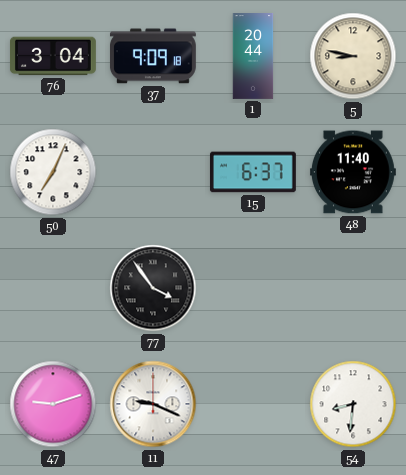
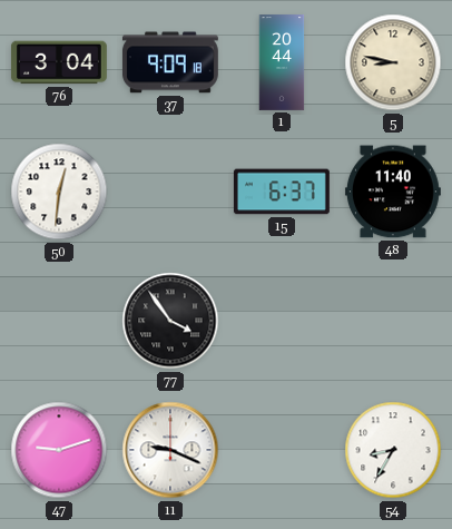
50: 7:04 -> 12:31 (59, 192)
54: 8:31 -> 8:35 (393, 450)
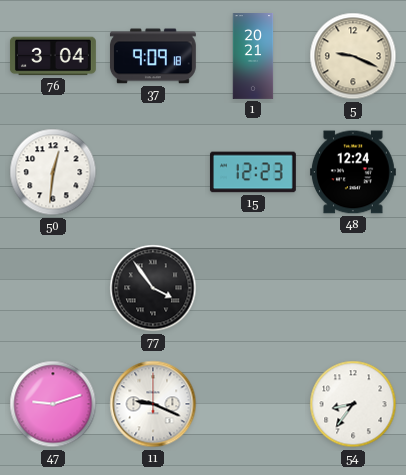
1: 20:44 -> 20:21 (253, 57)
5: 8:47 -> 9:19 (353, 56)
15: 6:37 -> 12:23 (253, 172)
48: 11:40 -> 12:24 (353, 172)
54: 8:35 -> 8:36 (353, 404)
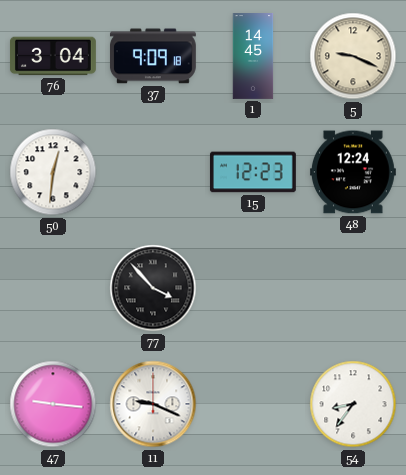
1: 20:21 -> 14:45 (253, 57)
77: 3:54 -> 3:53 (153, 288)
47: 9:12 -> 9:16 (53, 404)
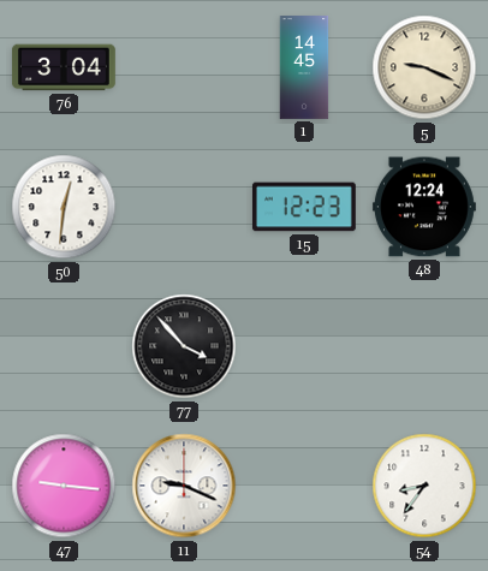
37: 9:09 -> none (153, 56)
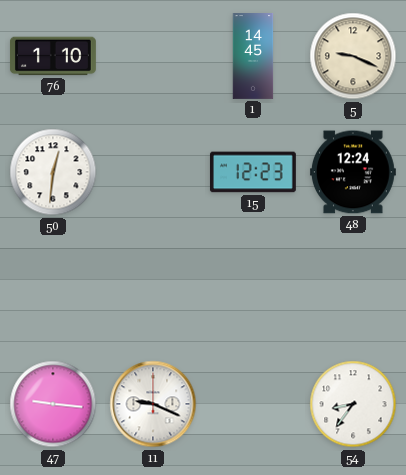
76: 3:04 -> 1:10 (53, 56)
77: 3:53 -> none (184, 346)
